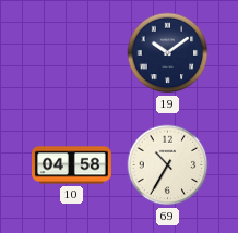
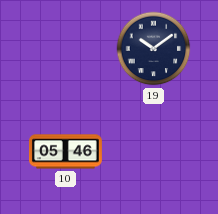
10: 04:58 -> 05:46 (65, 152)
69: 10:35 -> none (168, 165)
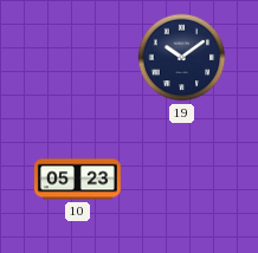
10: 05:46 -> 05:23 (77, 180)
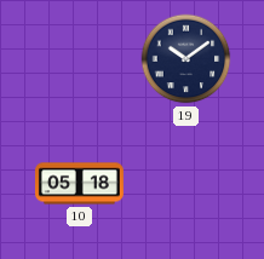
10: 05:23 -> 05:18 (79, 184)
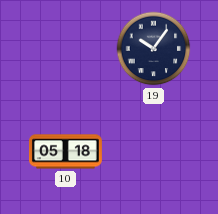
19: 10:09 -> 10:06 (154, 49)
